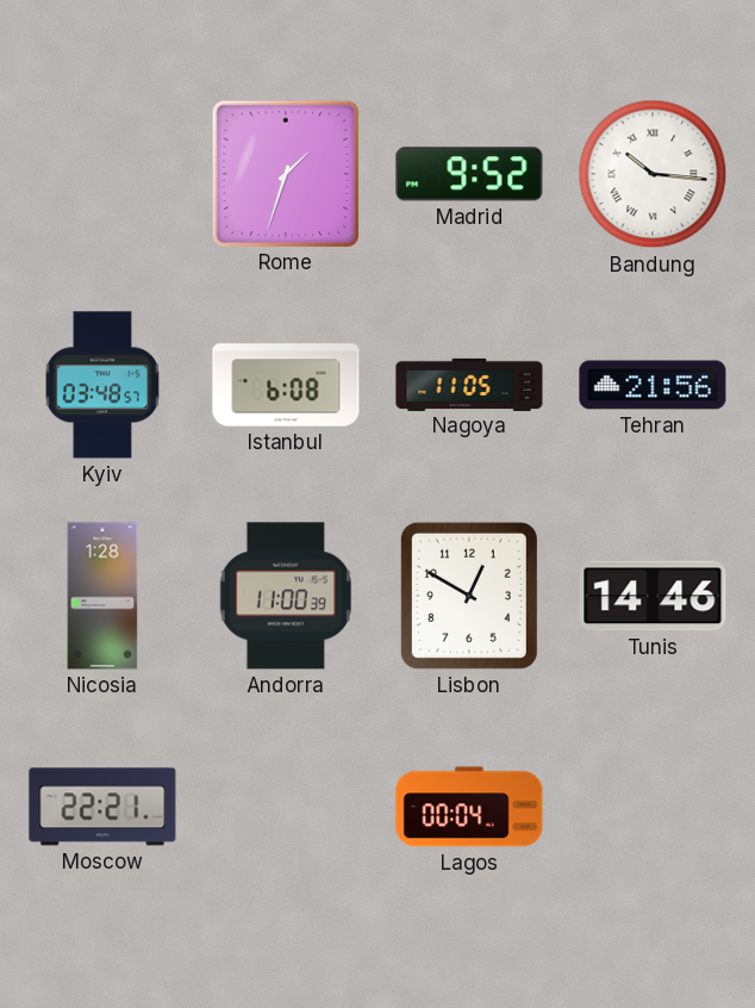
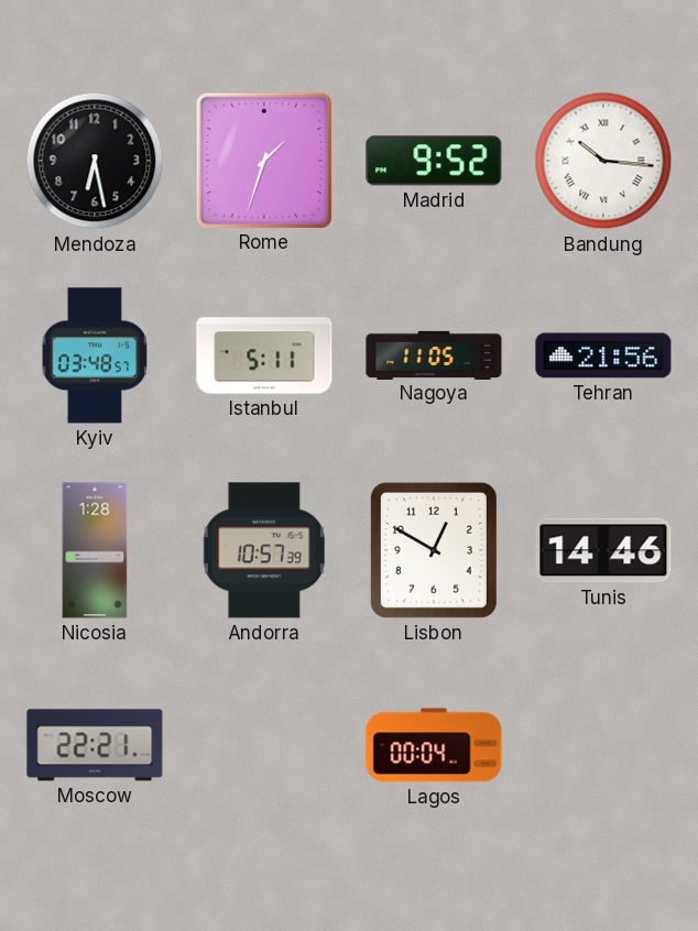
Mendoza: none -> 6:28 (95, 161)
Istanbul: 6:08 -> 5:11 (264, 355)
Andorra: 11:00 -> 10:57 (264, 550)
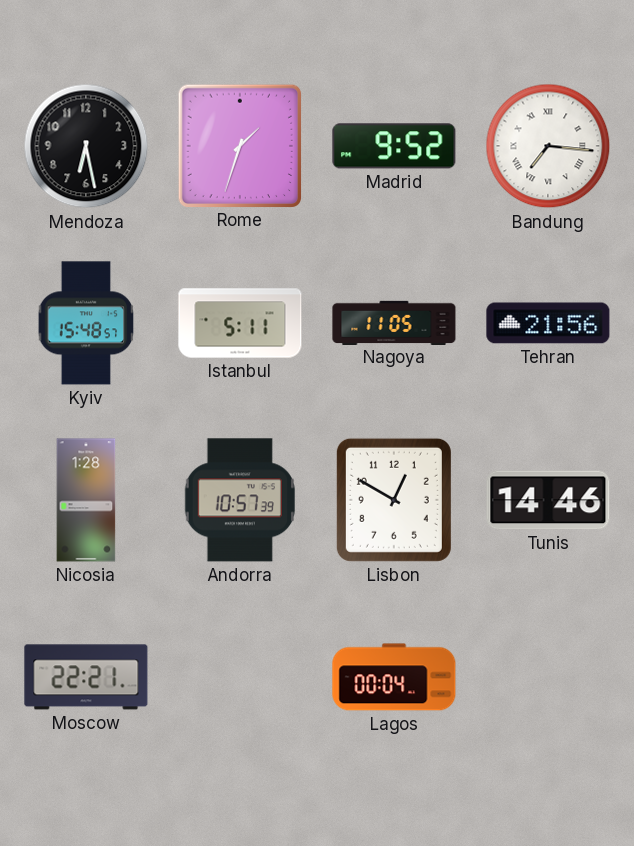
Bandung: 10:16 -> 7:16 (548, 146)
Kyiv: 03:48 -> 15:48 (86, 323)
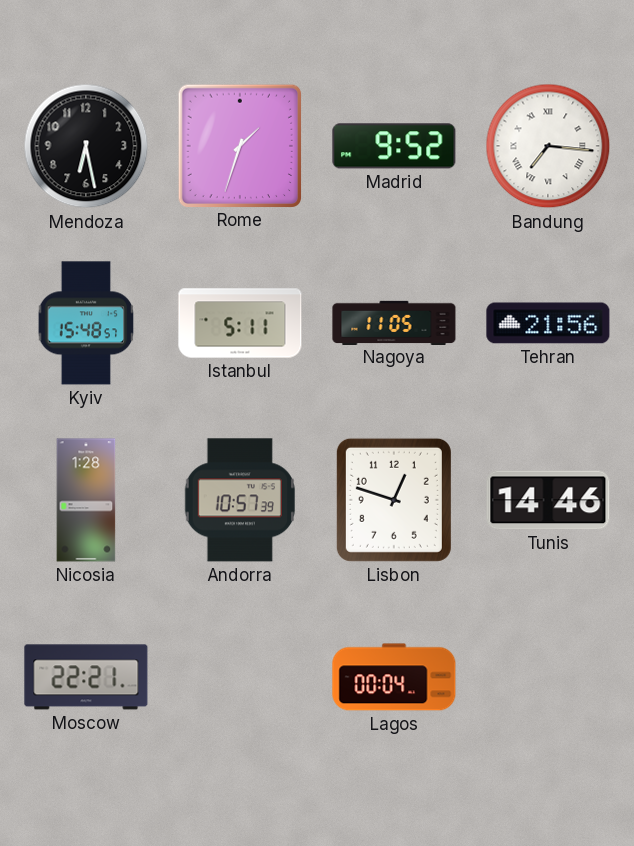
Lisbon: 12:50 -> 12:48 (394, 500)
